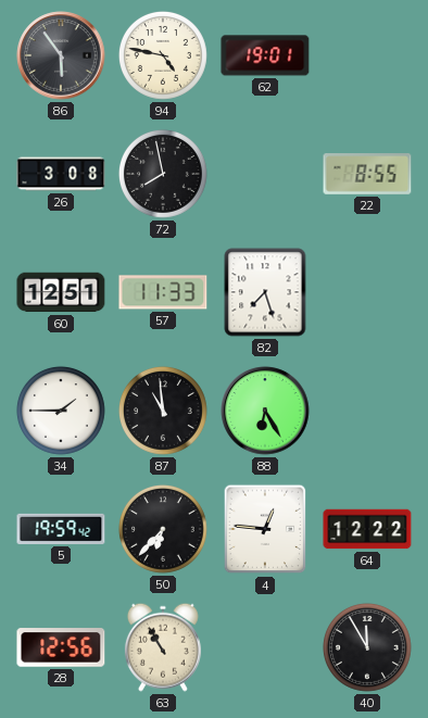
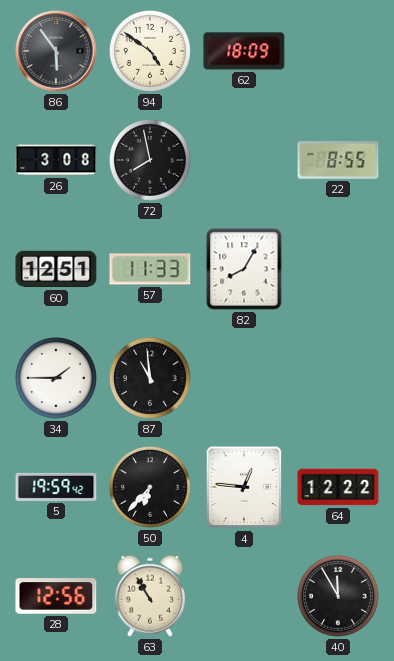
94: 4:47 -> 4:51 (150, 51)
62: 19:01 -> 18:09 (244, 51)
82: 7:27 -> 8:05 (244, 269)
88: 6:25 -> none (265, 411)
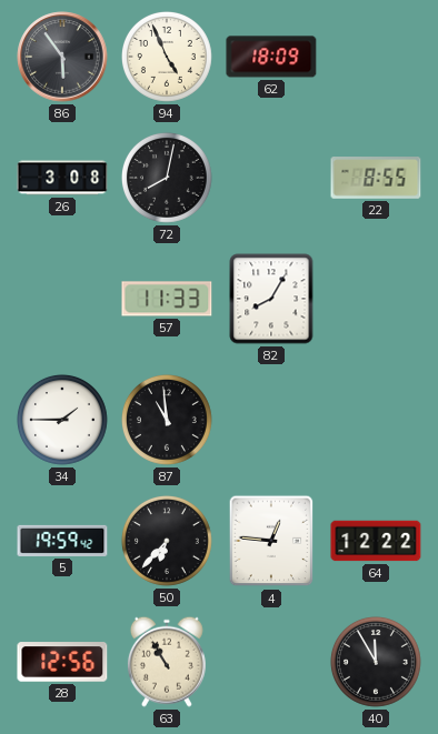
94: 4:51 -> 4:56 (167, 57)
72: 7:58 -> 8:02 (167, 178)
60: 12:51 -> none (56, 269)
